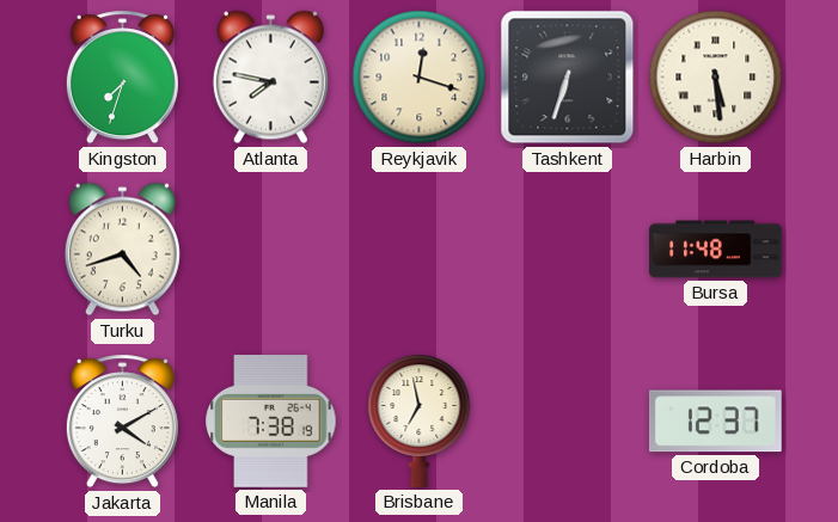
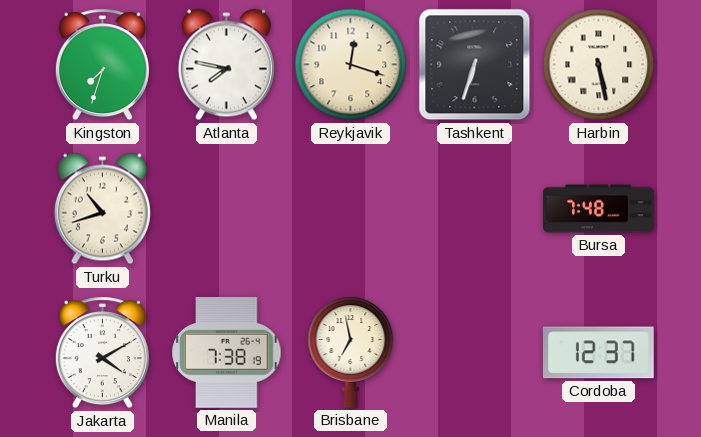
Harbin: 5:29 -> 5:28 (599, 65)
Turku: 4:42 -> 10:42 (102, 209)
Bursa: 11:48 -> 7:48 (599, 209)
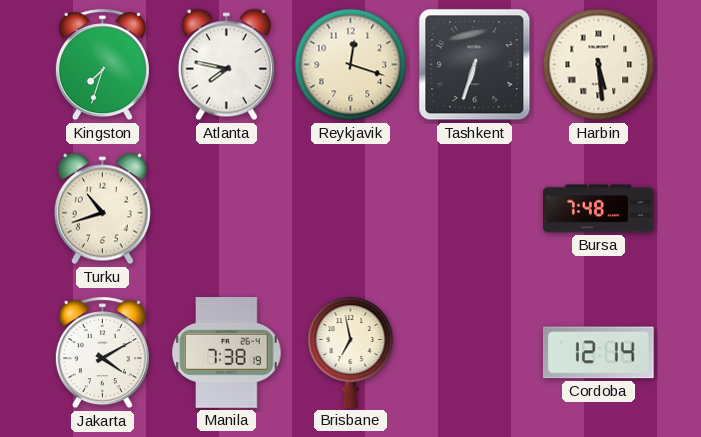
Harbin: 5:28 -> 5:29 (599, 65)
Cordoba: 12:37 -> 12:14 (598, 353)
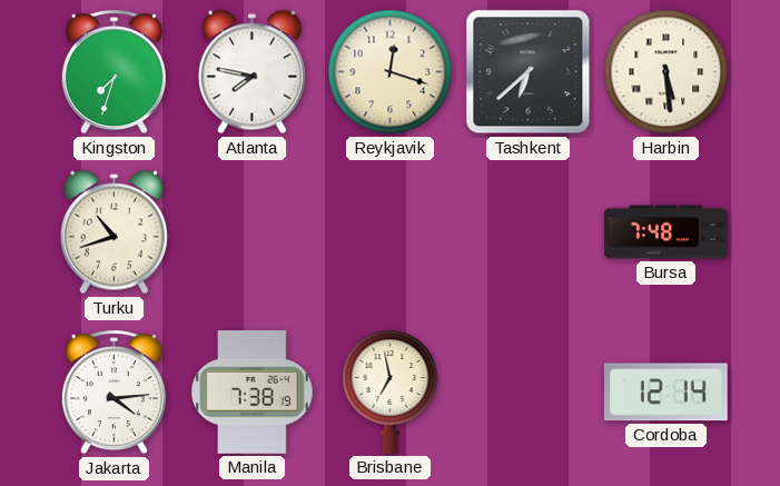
Tashkent: 6:33 -> 6:38 (529, 72)
Jakarta: 4:10 -> 4:14 (113, 393)
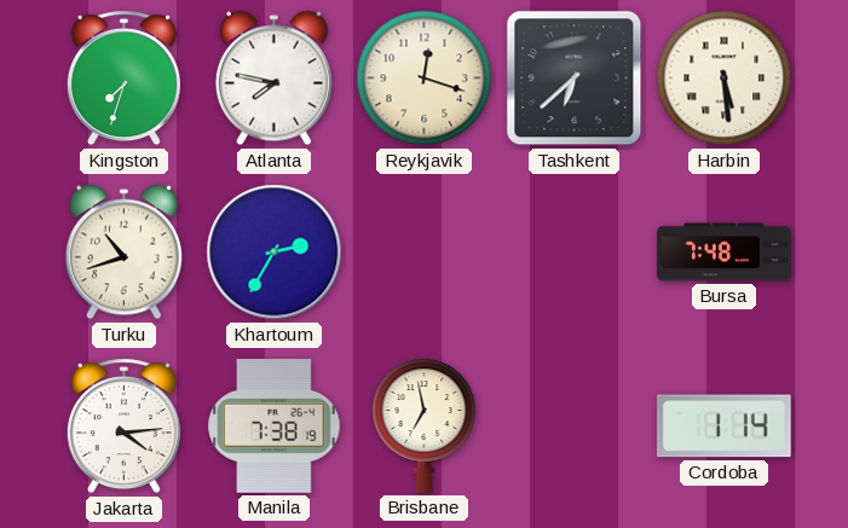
Khartoum: none -> 2:35 (275, 253)
Cordoba: 12:14 -> 1:14 (723, 427)
